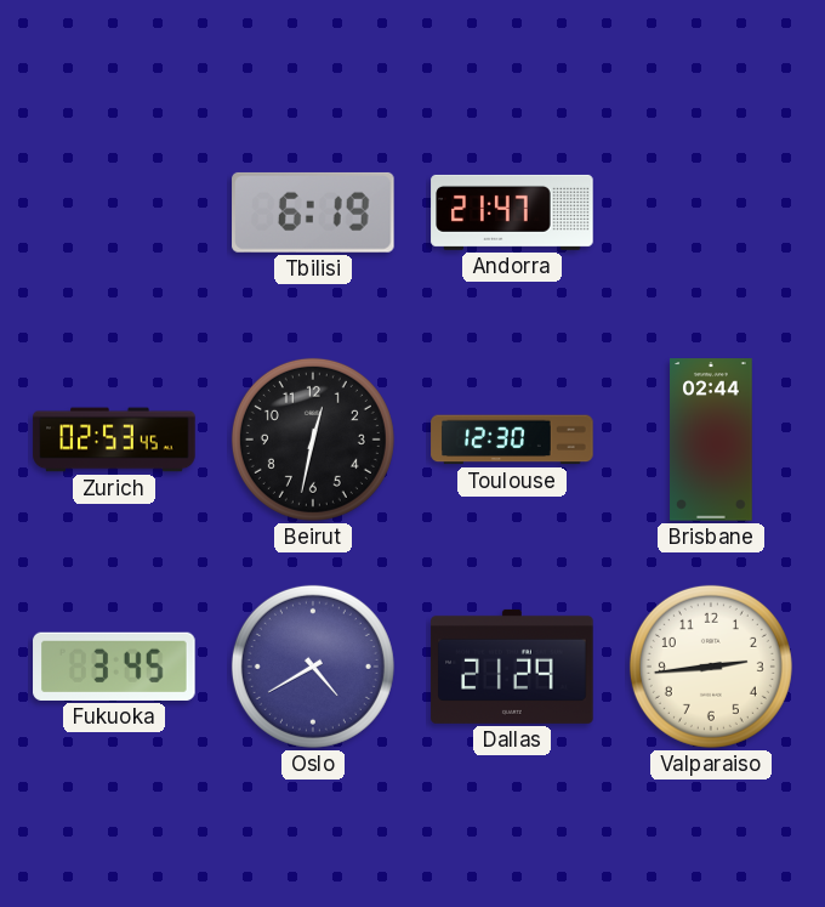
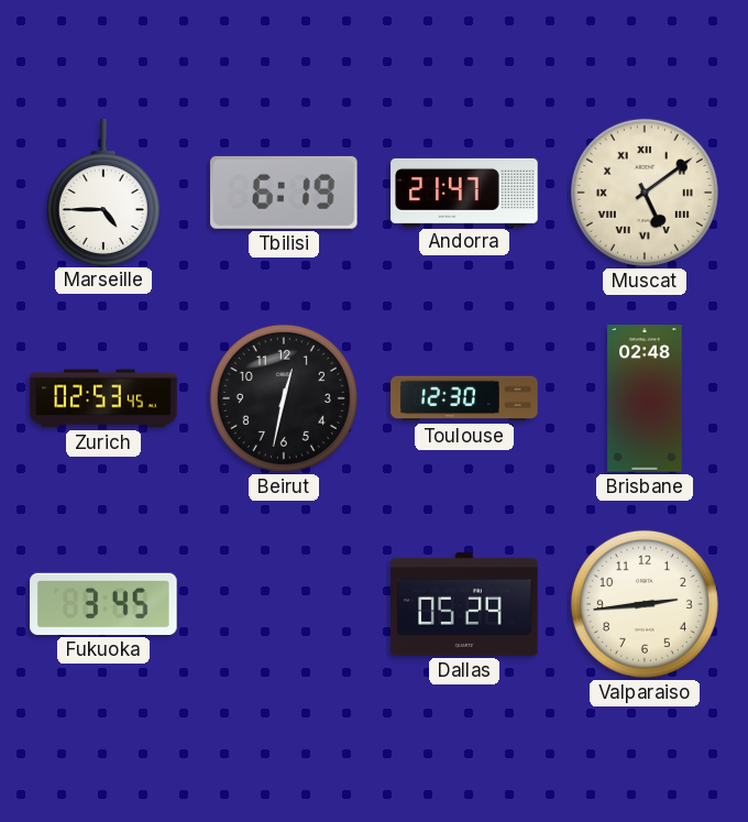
Marseille: none -> 4:45 (103, 193)
Muscat: none -> 5:09 (645, 193)
Brisbane: 02:44 -> 02:48 (645, 398)
Oslo: 4:40 -> none (313, 667)
Dallas: 21:29 -> 05:29 (464, 604)
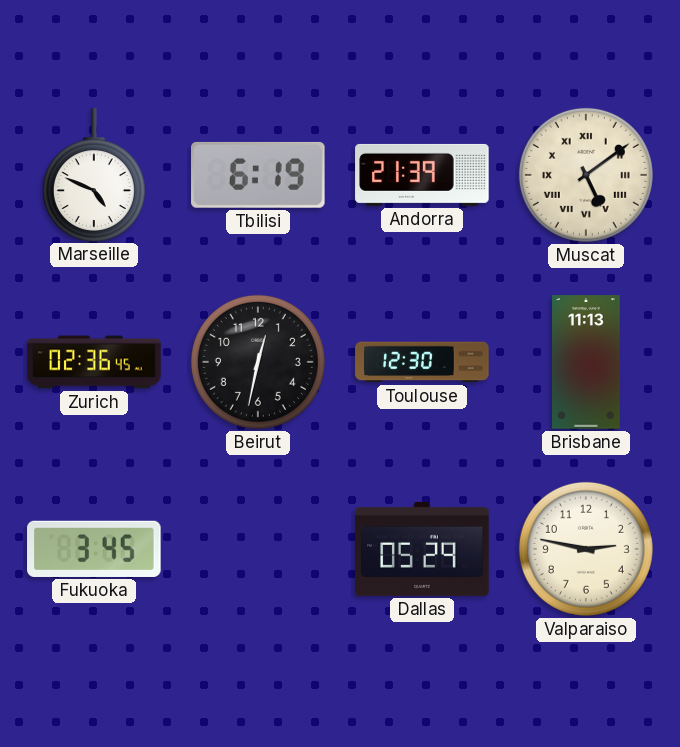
Marseille: 4:45 -> 4:49 (94, 175)
Andorra: 21:47 -> 21:39 (422, 175)
Zurich: 02:53 -> 02:36 (94, 362)
Brisbane: 02:48 -> 11:13 (586, 362)
Valparaiso: 2:44 -> 2:47 (586, 549)
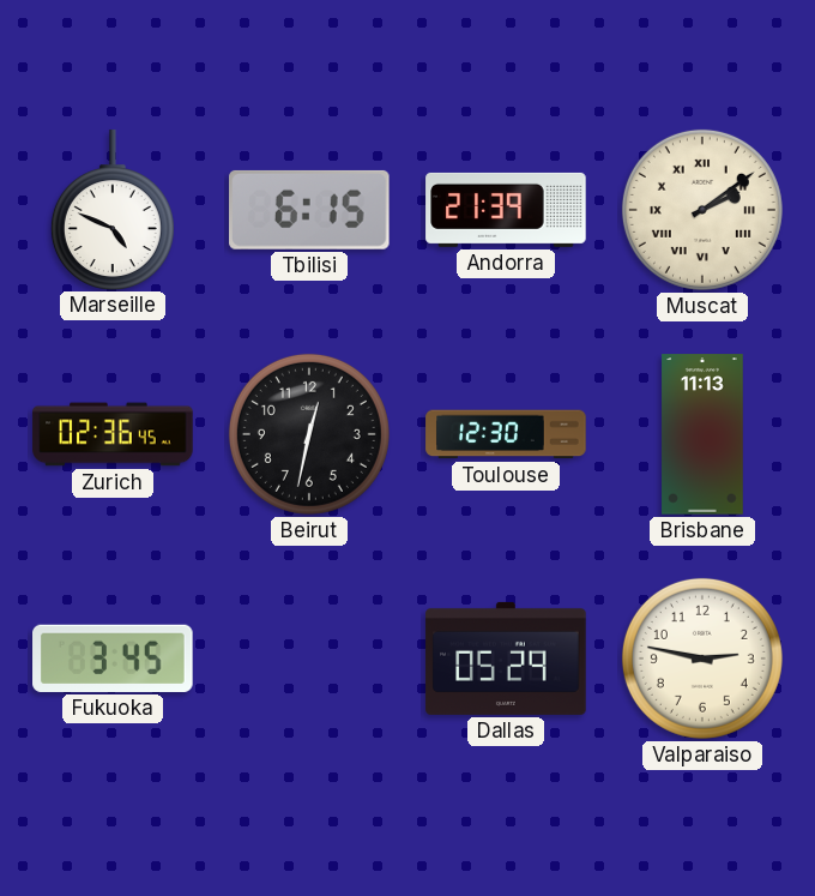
Tbilisi: 6:19 -> 6:15 (309, 210)
Muscat: 5:09 -> 2:09 (702, 210)
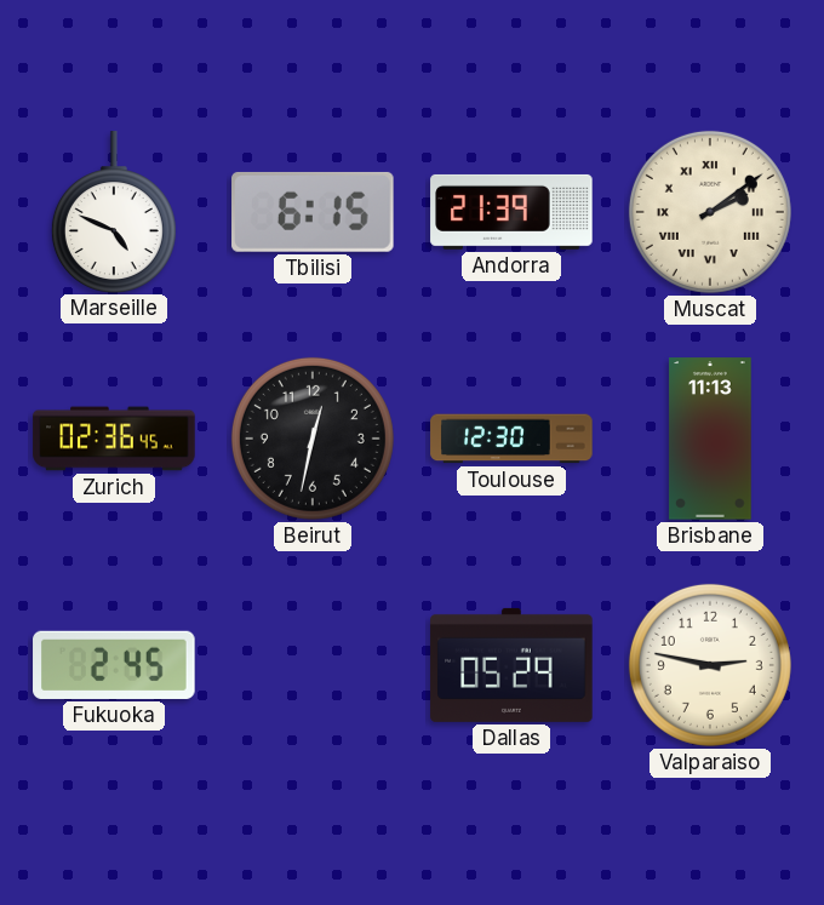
Fukuoka: 3:45 -> 2:45 (114, 665)
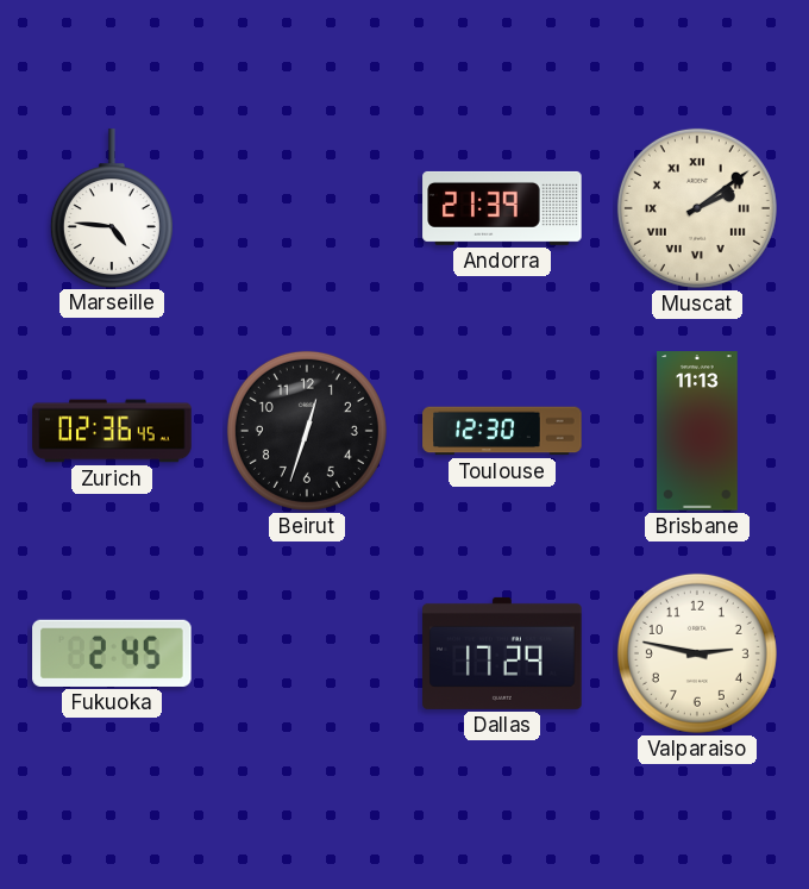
Marseille: 4:49 -> 4:46 (112, 208)
Tbilisi: 6:15 -> none (313, 212)
Beirut: 12:32 -> 12:33 (307, 431)
Dallas: 05:29 -> 17:29 (502, 653)
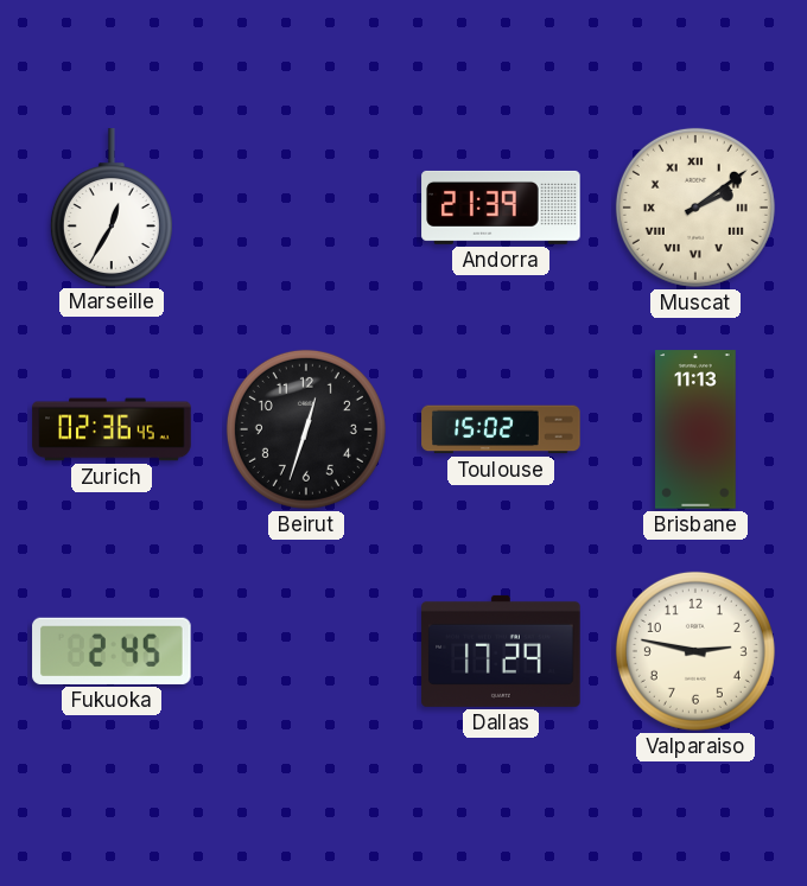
Marseille: 4:46 -> 12:35 (112, 208)
Toulouse: 12:30 -> 15:02 (501, 429)
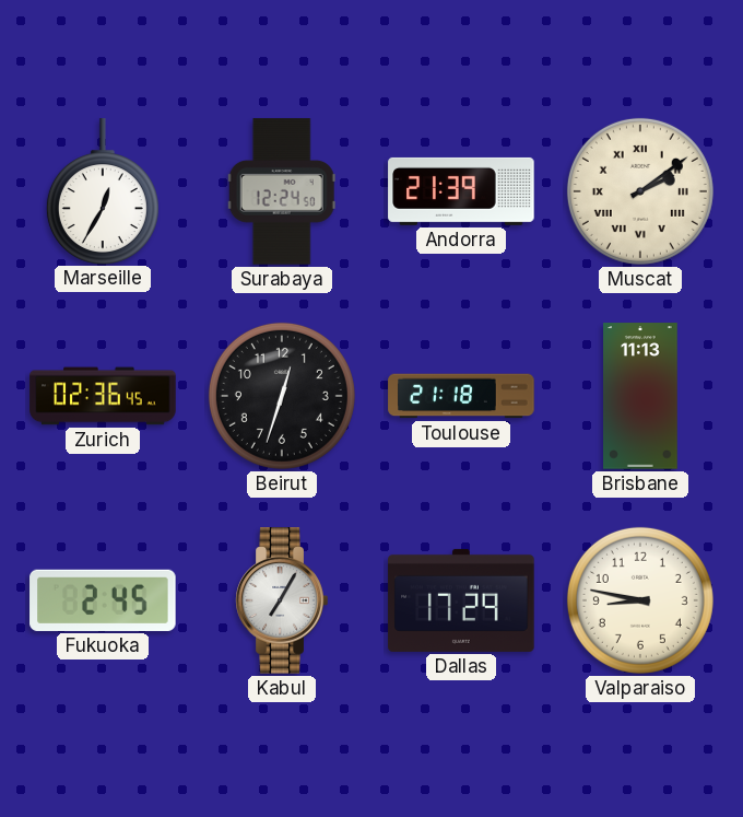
Surabaya: none -> 12:24 (282, 191)
Toulouse: 15:02 -> 21:18 (461, 396)
Kabul: none -> 7:05 (282, 600)
Valparaiso: 2:47 -> 8:47 (640, 600)
